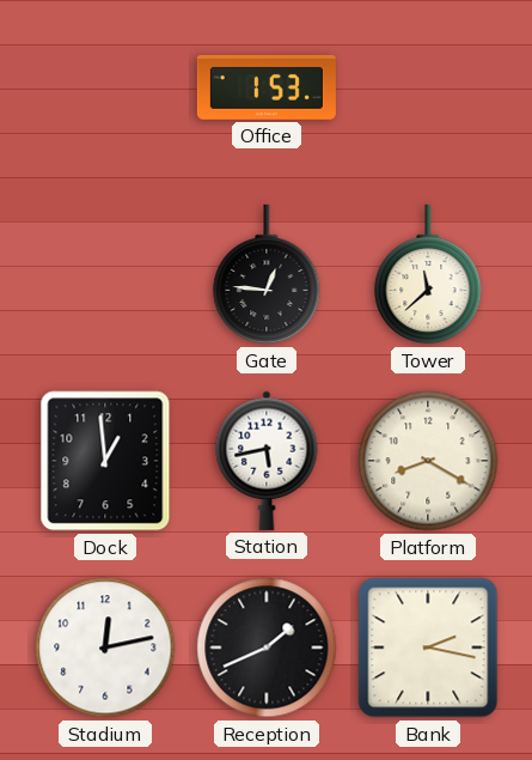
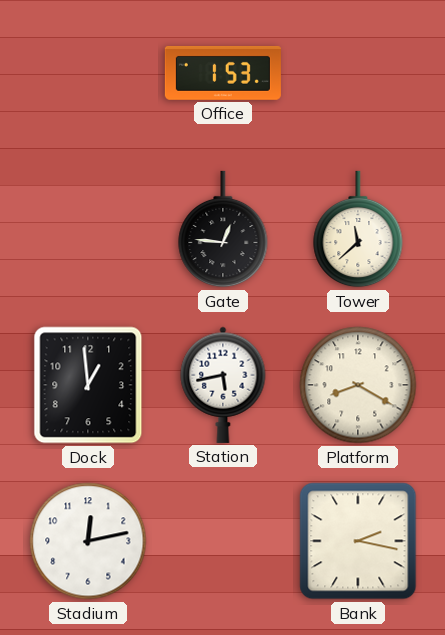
Reception: 1:41 -> none (267, 647)
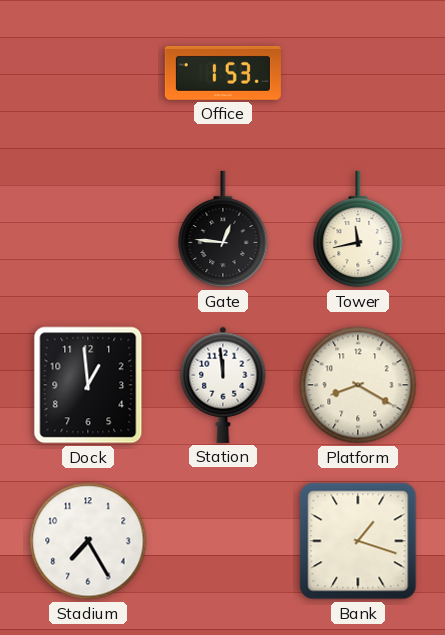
Tower: 11:38 -> 11:43 (358, 229)
Station: 5:43 -> 11:59 (223, 385)
Stadium: 12:13 -> 7:25 (88, 541)
Bank: 2:17 -> 1:18 (358, 541)
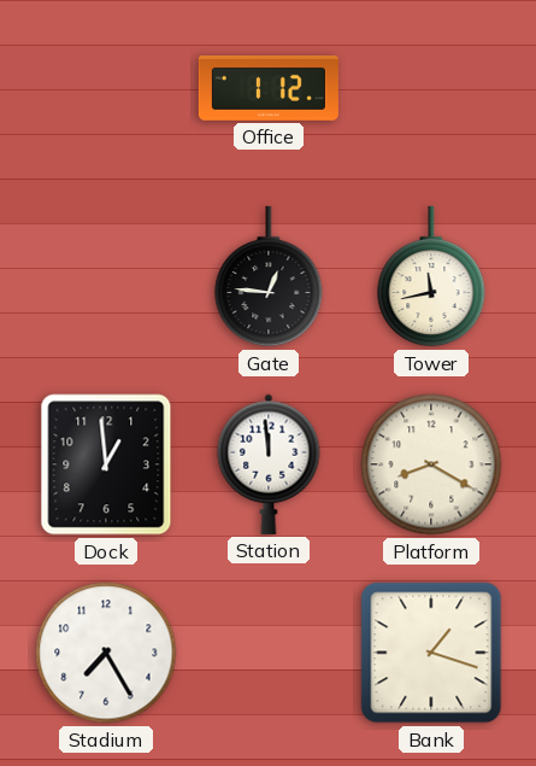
Office: 1:53 -> 1:12 (269, 88)
